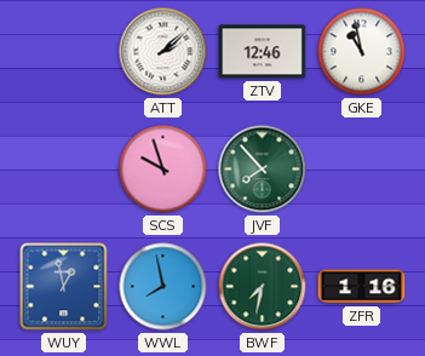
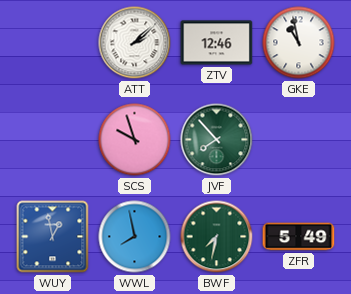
ZFR: 1:16 -> 5:49 (299, 237)
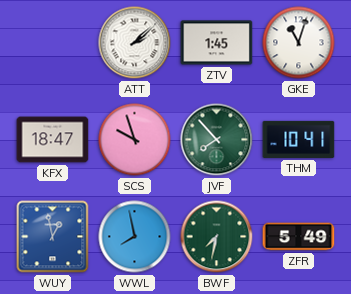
ZTV: 12:46 -> 1:45 (217, 43)
GKE: 10:58 -> 11:03 (299, 43)
KFX: none -> 18:47 (53, 140)
THM: none -> 10:41 (299, 139)
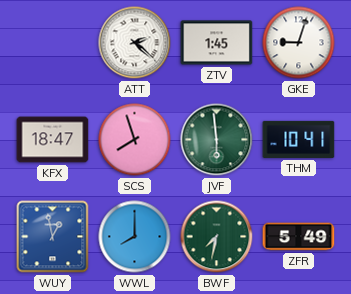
ATT: 2:08 -> 2:22 (135, 43)
GKE: 11:03 -> 9:03 (299, 43)
SCS: 9:57 -> 7:57 (135, 140)
JVF: 7:53 -> 5:59 (217, 140)
WWL: 7:58 -> 8:00 (135, 237)
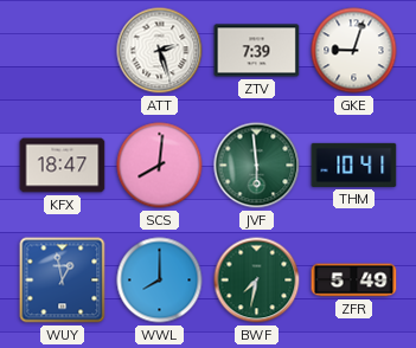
ATT: 2:22 -> 2:27 (160, 51)
ZTV: 1:45 -> 7:39 (257, 51)
SCS: 7:57 -> 8:01 (160, 166)
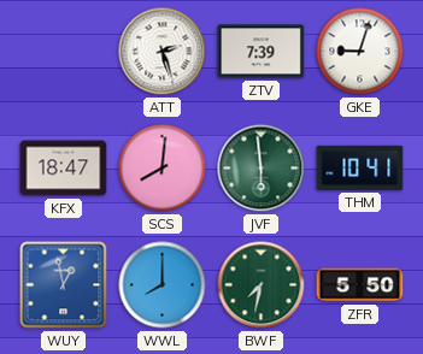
ZFR: 5:49 -> 5:50 (360, 285)
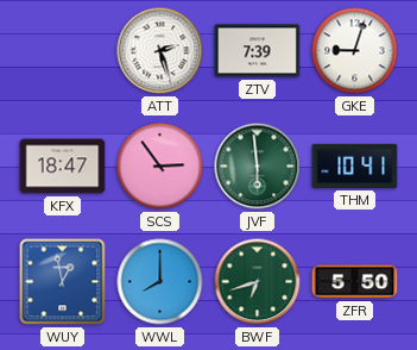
SCS: 8:01 -> 2:54 (160, 167)
BWF: 7:32 -> 6:42 (258, 282)
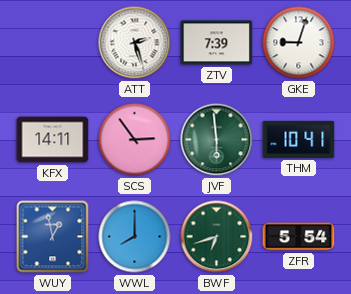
KFX: 18:47 -> 14:11 (53, 140)
ZFR: 5:50 -> 5:54 (299, 237)
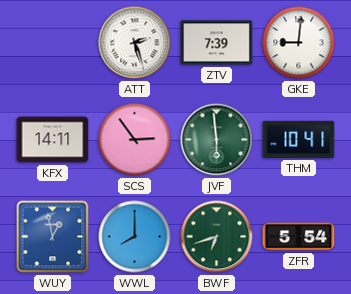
GKE: 9:03 -> 9:01 (299, 43)
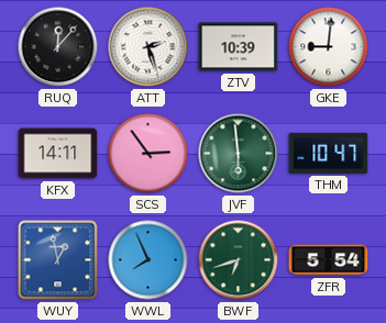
RUQ: none -> 12:07 (58, 47)
ZTV: 7:39 -> 10:39 (239, 47)
THM: 10:41 -> 10:47 (329, 153)
WWL: 8:00 -> 7:56 (148, 260)
